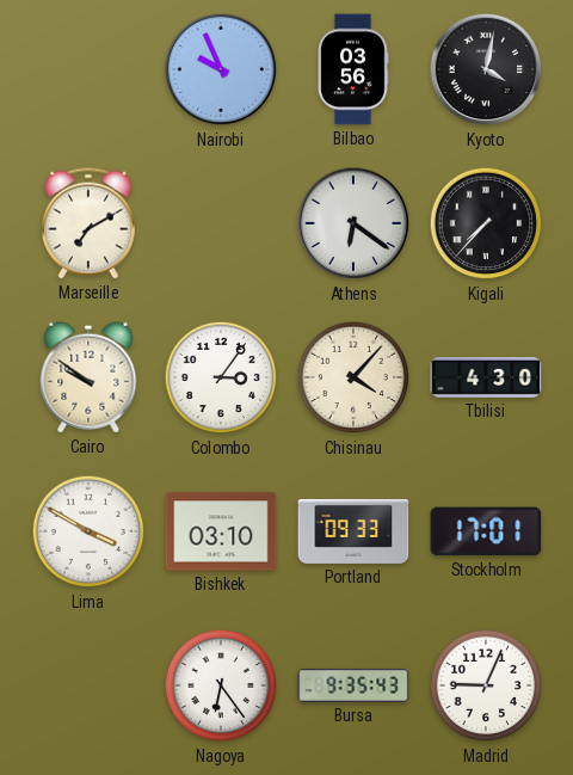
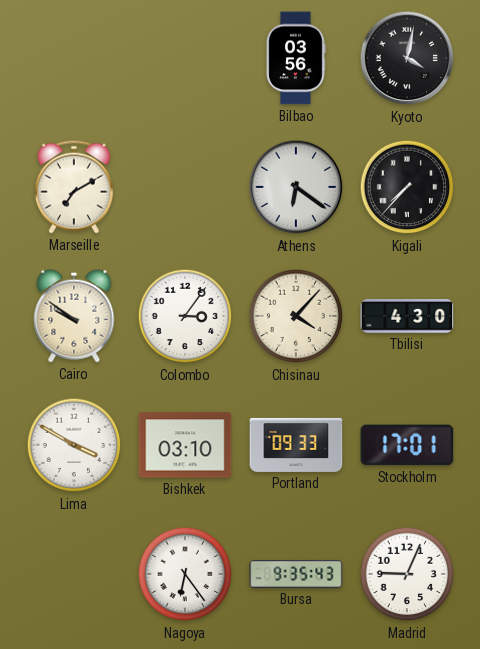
Nairobi: 9:56 -> none (221, 69)
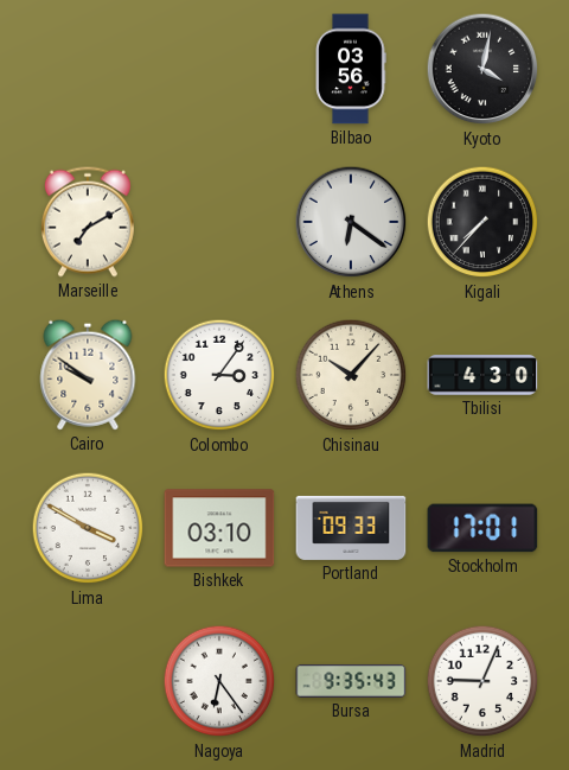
Chisinau: 4:07 -> 10:07 (351, 375)
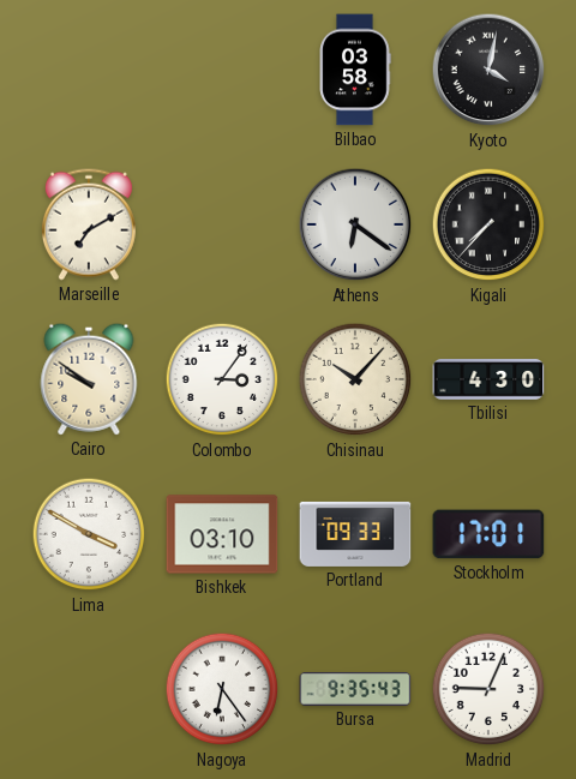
Bilbao: 03:56 -> 03:58 (355, 70)
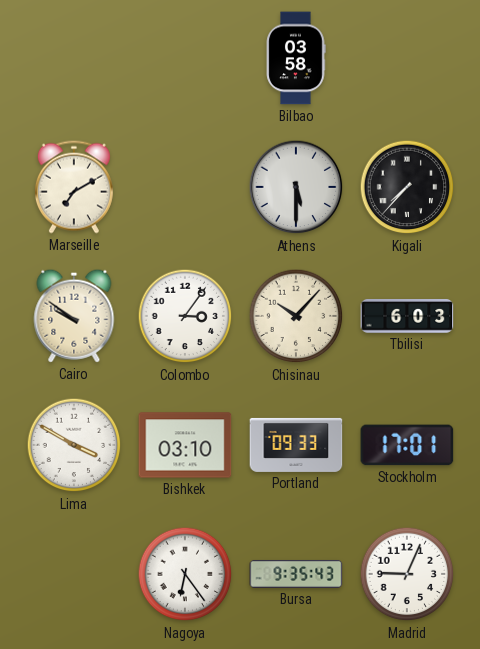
Kyoto: 4:02 -> none (488, 70)
Athens: 6:21 -> 5:30 (296, 187)
Tbilisi: 4:30 -> 6:03 (407, 317)
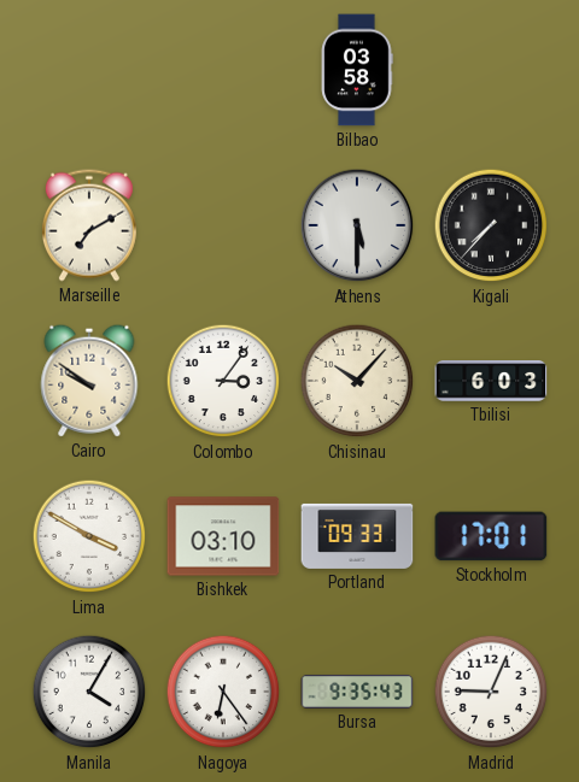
Manila: none -> 4:05 (89, 692)
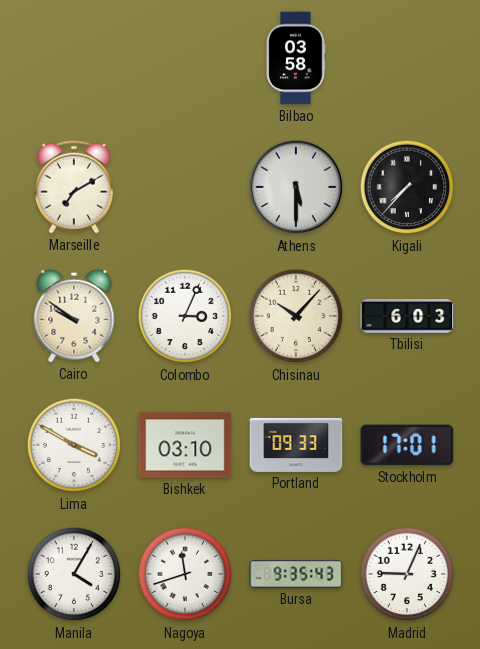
Colombo: 3:06 -> 3:04 (185, 316)
Nagoya: 6:24 -> 11:42 (185, 574)
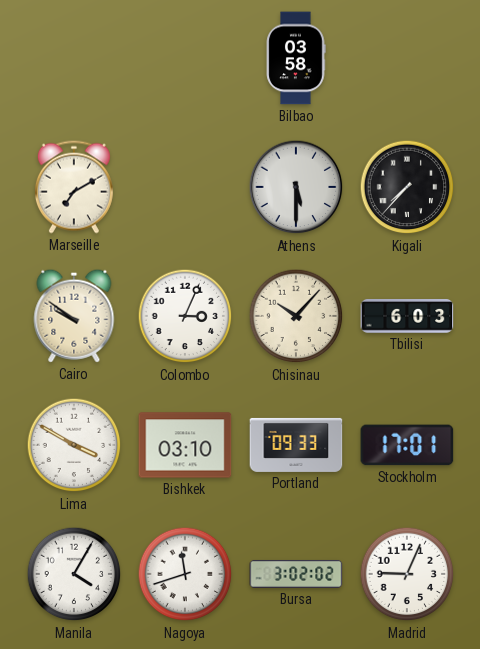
Bursa: 9:35 -> 3:02 (296, 574)
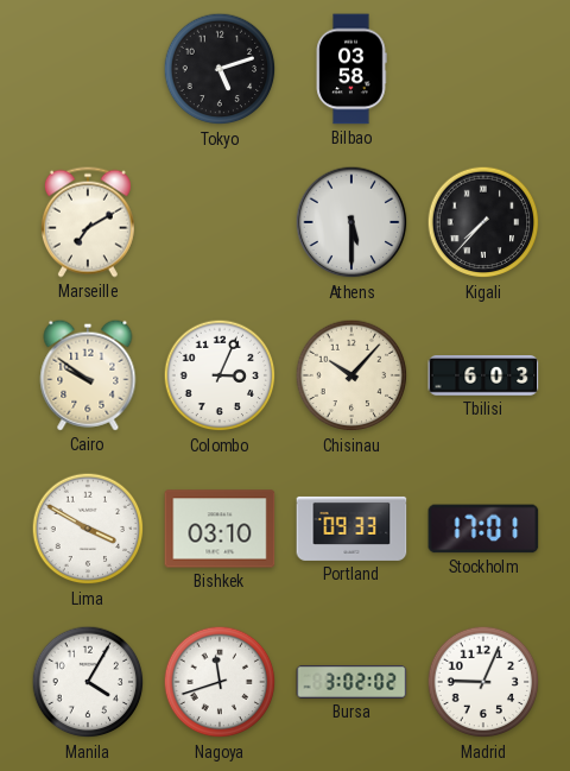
Tokyo: none -> 5:12 (220, 69)
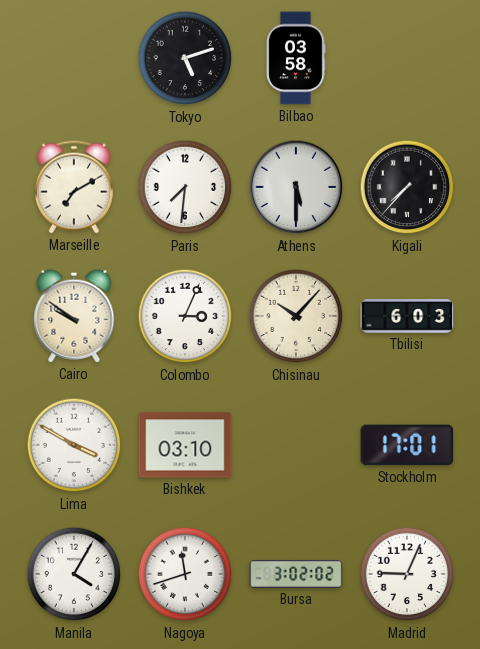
Paris: none -> 7:31 (185, 187)
Portland: 09:33 -> none (351, 529)
